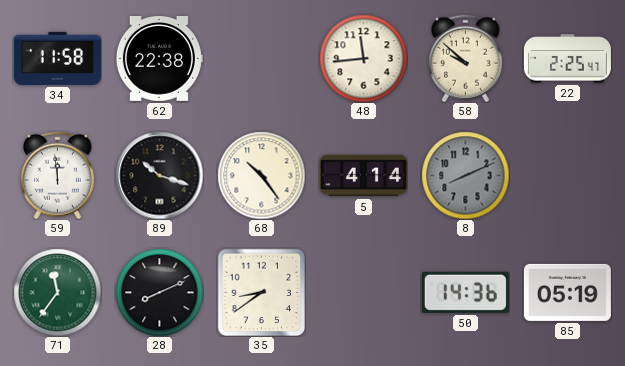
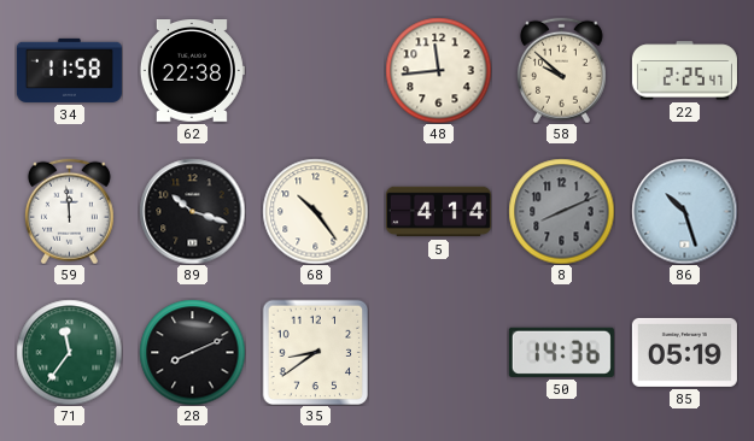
86: none -> 10:27 (684, 211)
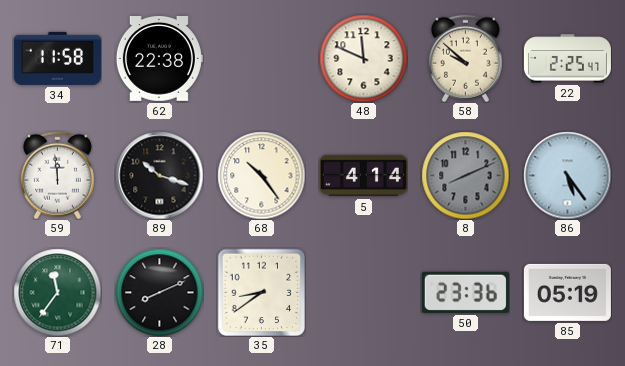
48: 11:44 -> 11:49 (363, 58)
86: 10:27 -> 5:24 (567, 175)
50: 14:36 -> 23:36 (465, 292)
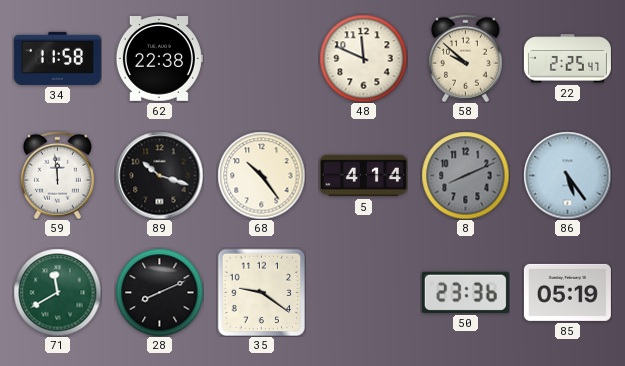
71: 11:36 -> 11:40 (57, 292)
35: 8:39 -> 9:21 (261, 292)
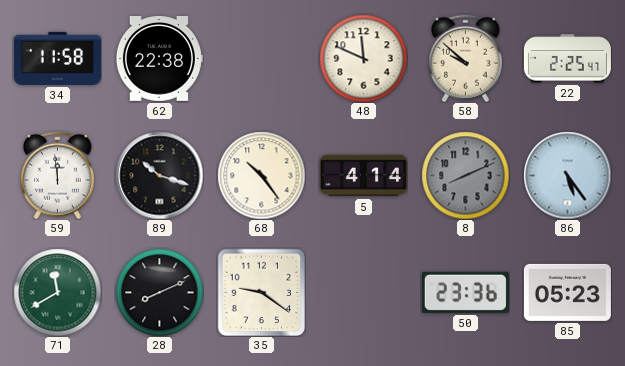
85: 05:19 -> 05:23 (567, 292)
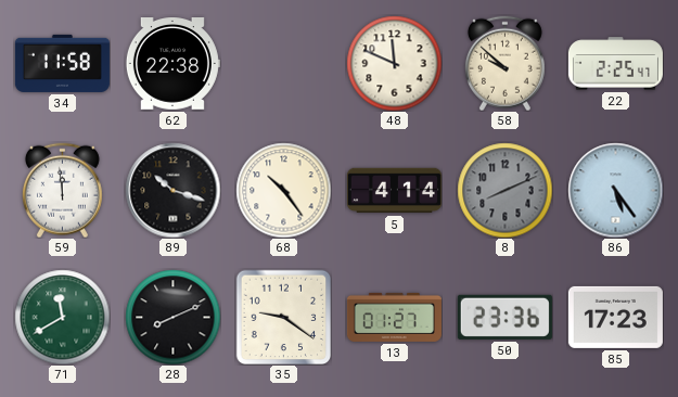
13: none -> 01:27 (394, 317)
85: 05:23 -> 17:23 (615, 317)
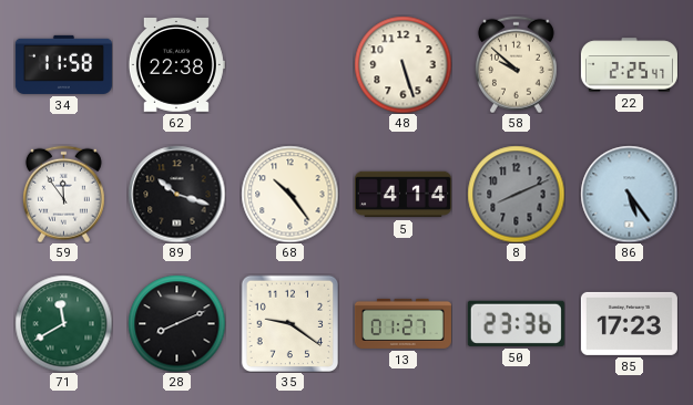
48: 11:49 -> 5:27 (402, 64)
59: 11:59 -> 11:54 (63, 194)
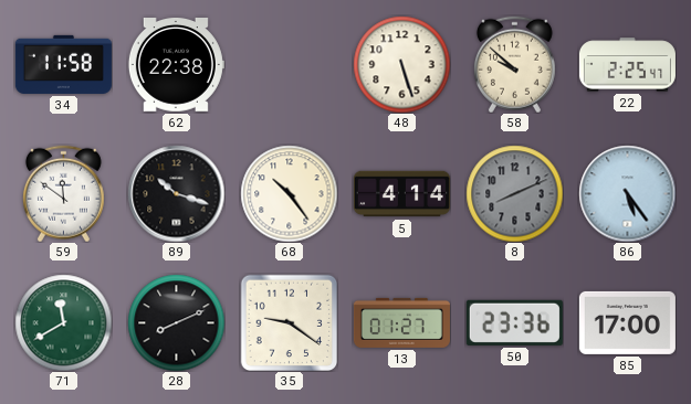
59: 11:54 -> 11:51 (63, 193)
85: 17:23 -> 17:00 (627, 322)
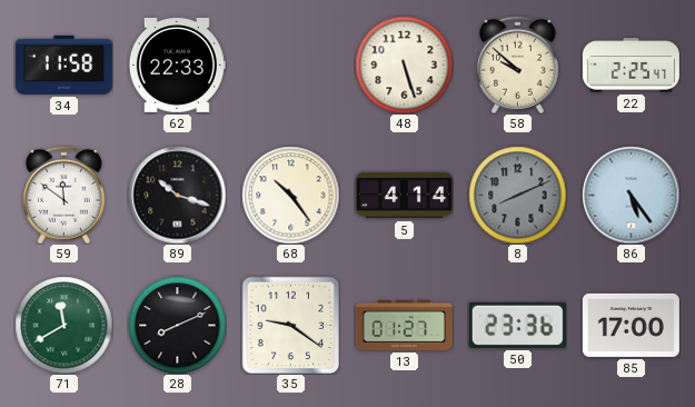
62: 22:38 -> 22:33 (177, 66)
